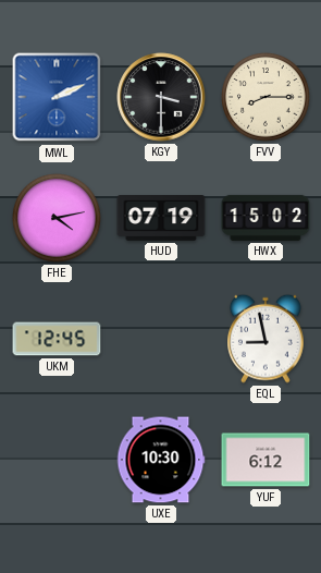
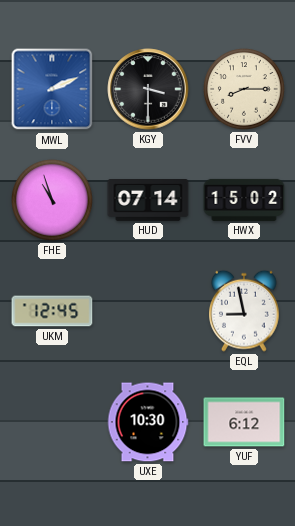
FHE: 4:13 -> 10:57 (52, 200)
HUD: 07:19 -> 07:14 (148, 201)
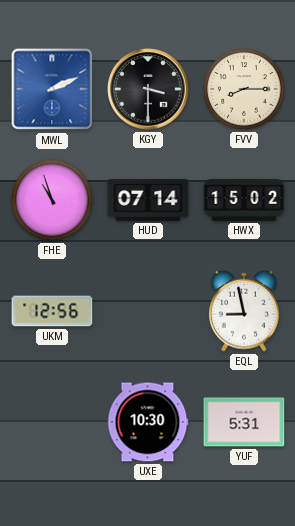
UKM: 12:45 -> 12:56 (52, 311)
YUF: 6:12 -> 5:31 (244, 422)
